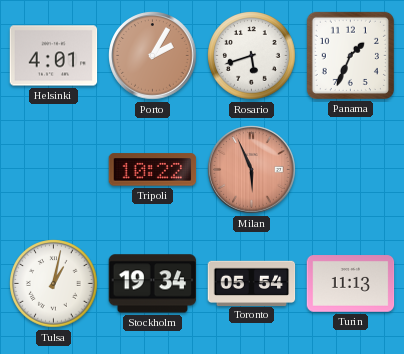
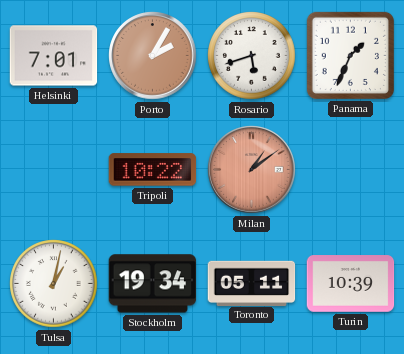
Helsinki: 4:01 -> 7:01 (54, 56)
Milan: 5:56 -> 1:09 (252, 170)
Toronto: 05:54 -> 05:11 (252, 283)
Turin: 11:13 -> 10:39 (351, 284)
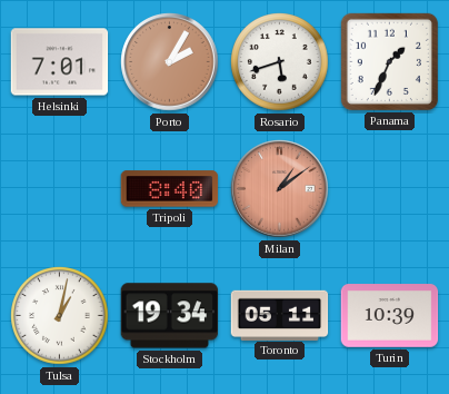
Tripoli: 10:22 -> 8:40 (170, 189)
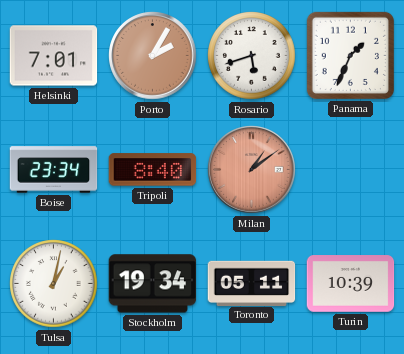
Boise: none -> 23:34 (54, 170)
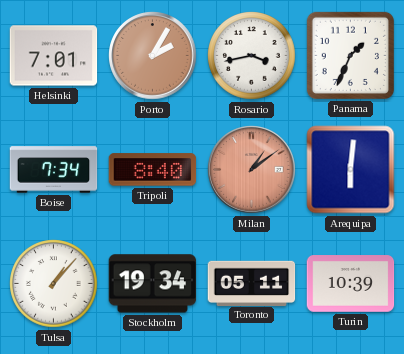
Rosario: 5:42 -> 3:43 (252, 56)
Boise: 23:34 -> 7:34 (54, 170)
Arequipa: none -> 6:01 (351, 170)
Tulsa: 1:02 -> 1:07 (54, 284)
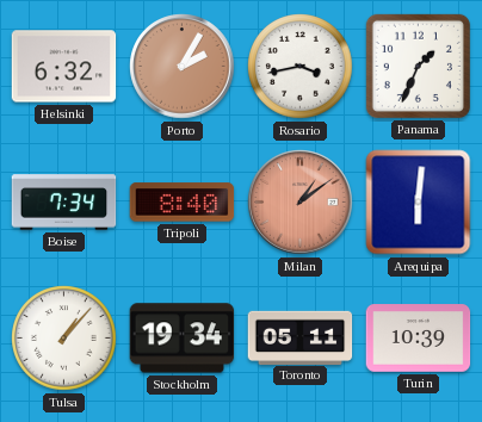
Helsinki: 7:01 -> 6:32 (64, 67)
